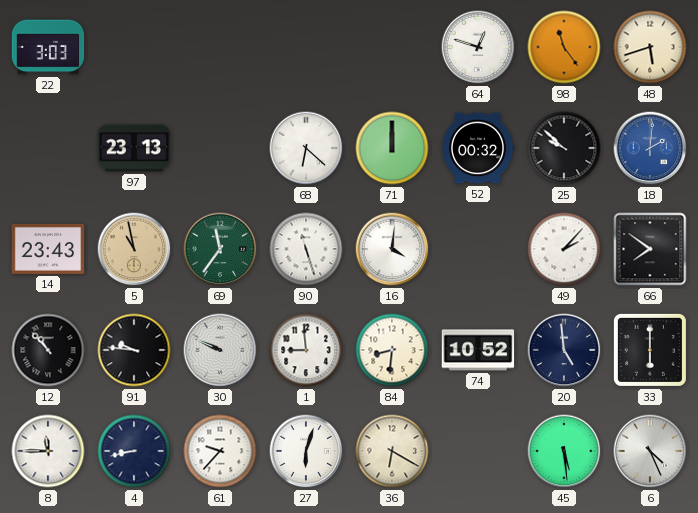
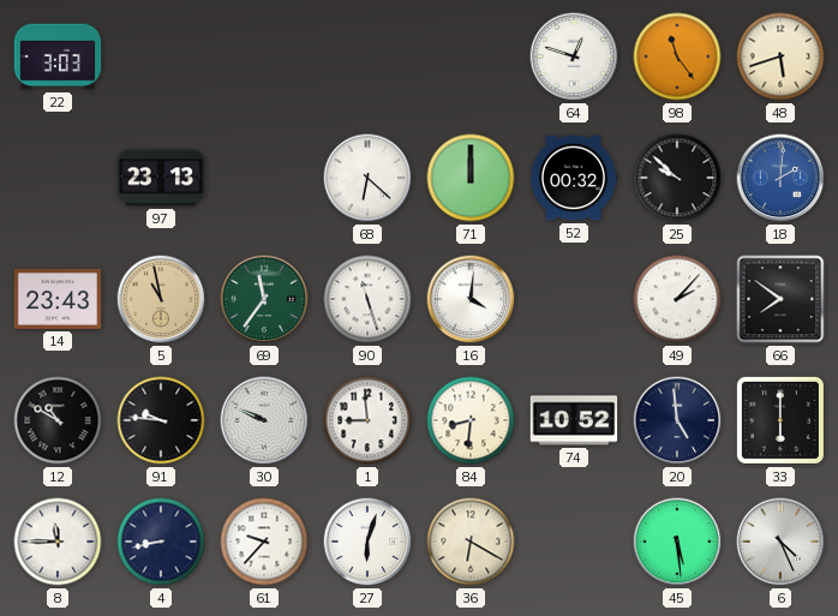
12: 10:53 -> 10:50 (58, 420)
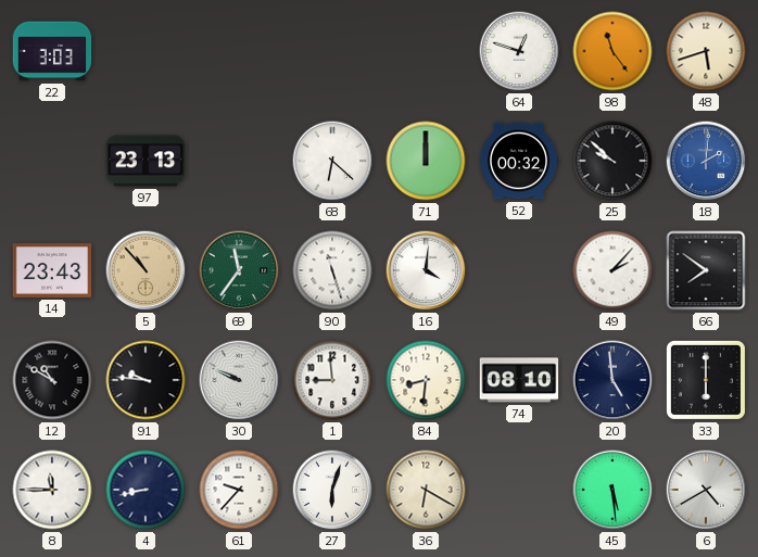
5: 10:58 -> 10:53 (146, 270)
74: 10:52 -> 08:10 (519, 380)
6: 4:26 -> 4:40 (706, 490)
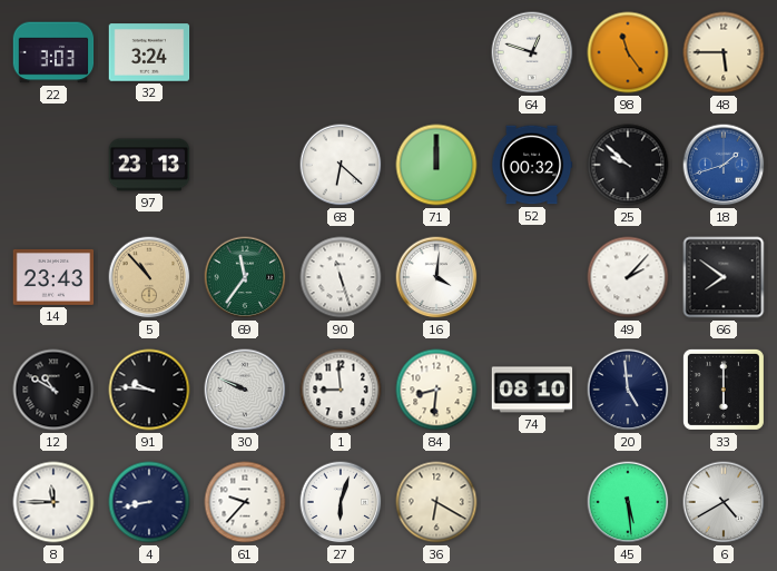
32: none -> 3:24 (149, 52)
48: 5:42 -> 5:45 (724, 52)
18: 2:01 -> 1:42 (724, 165)
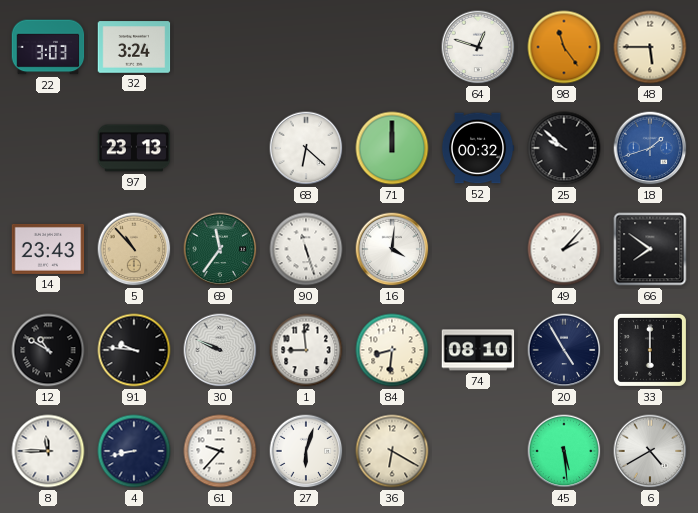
20: 4:59 -> 4:55 (564, 350)
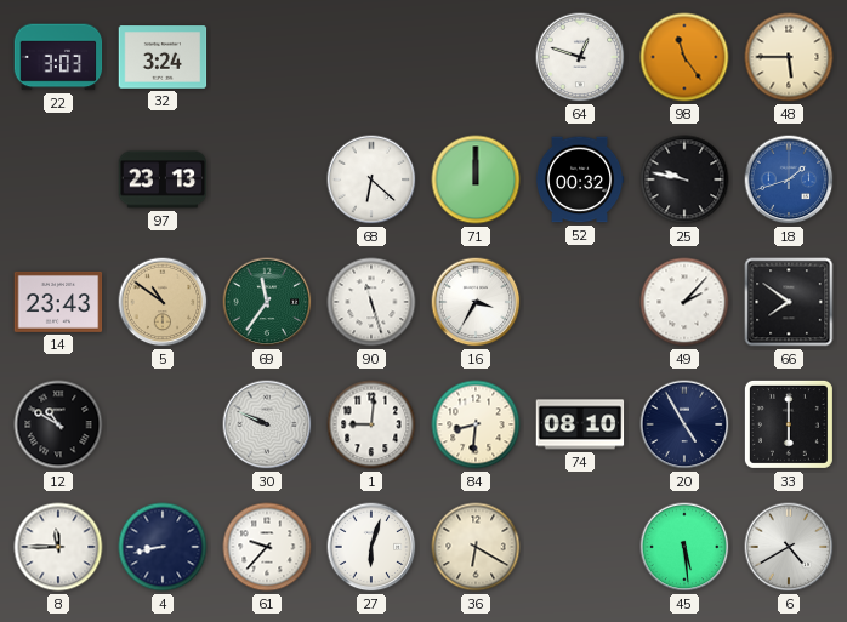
25: 9:52 -> 9:47 (684, 179)
5: 10:53 -> 10:51 (163, 302)
16: 4:01 -> 3:35 (476, 302)
91: 9:46 -> none (134, 350)
1: 8:59 -> 9:01 (371, 424)
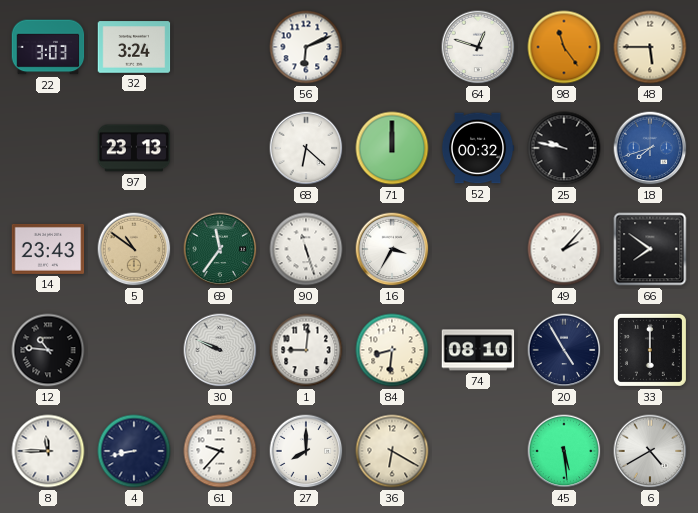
56: none -> 6:11 (306, 47)
18: 1:42 -> 7:42 (650, 148)
12: 10:50 -> 10:46 (48, 350)
27: 6:03 -> 8:00 (306, 451)
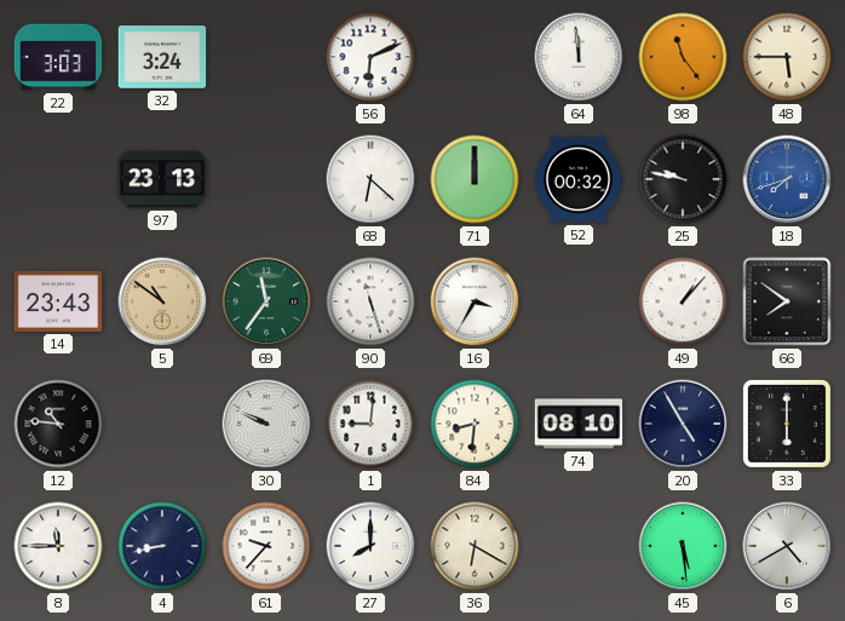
64: 12:48 -> 11:59 (579, 57)
49: 2:07 -> 1:07 (683, 301)
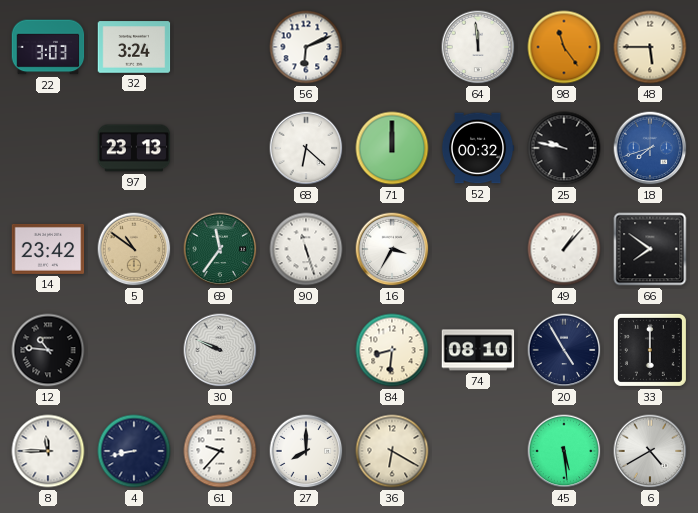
14: 23:43 -> 23:42 (48, 249)
1: 9:01 -> none (370, 424)
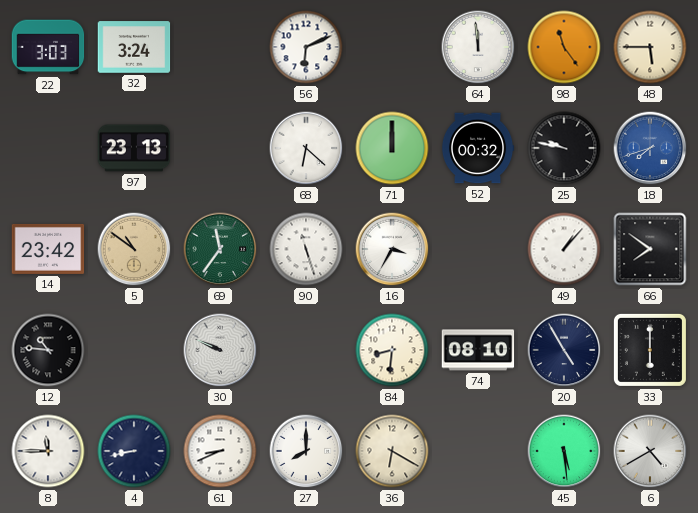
61: 9:37 -> 8:41 (220, 451)
